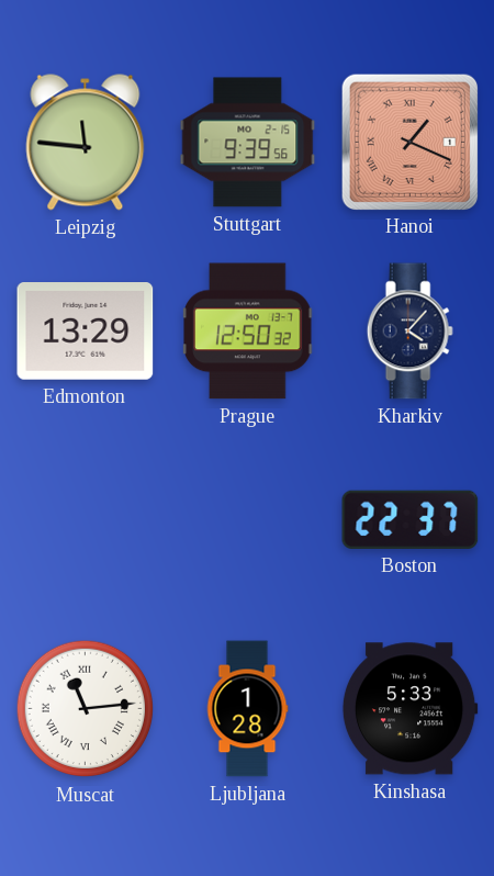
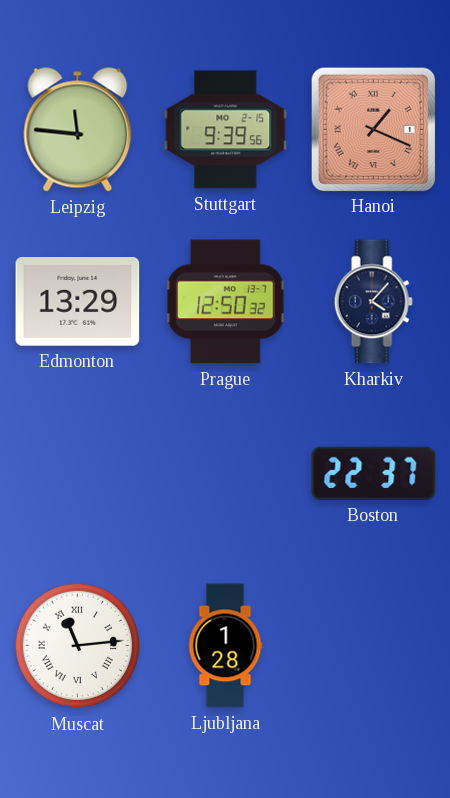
Kinshasa: 5:33 -> none (409, 709)
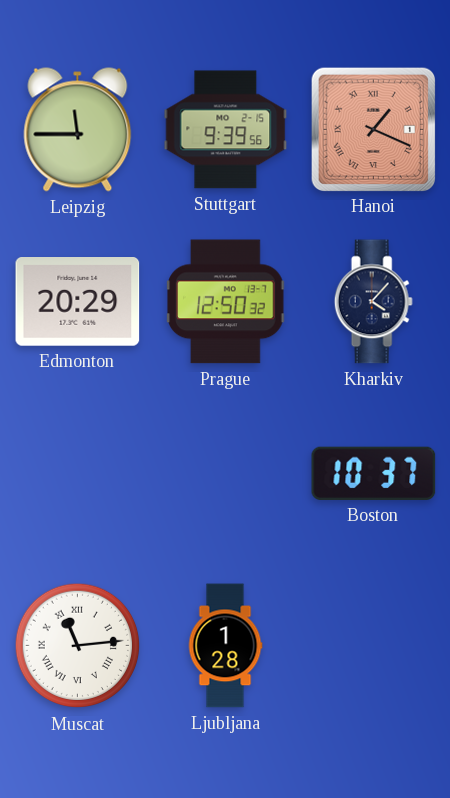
Leipzig: 11:46 -> 11:45 (78, 130)
Edmonton: 13:29 -> 20:29 (78, 302)
Boston: 22:37 -> 10:37 (374, 473)
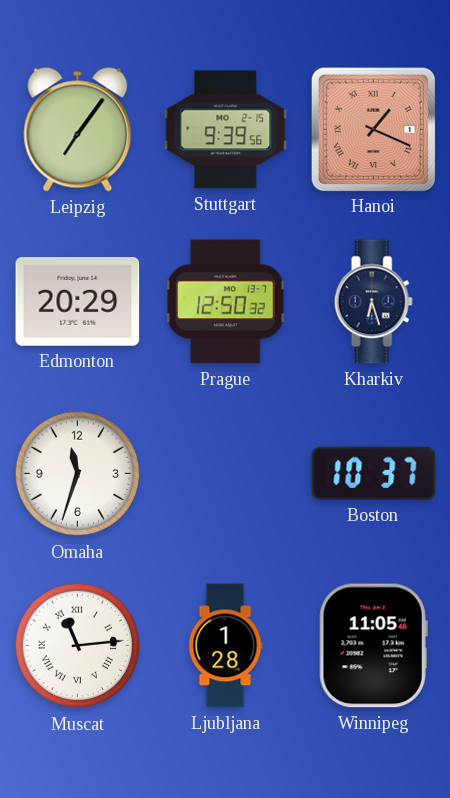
Leipzig: 11:45 -> 7:06 (78, 130)
Kharkiv: 4:07 -> 6:27 (373, 302)
Omaha: none -> 11:33 (78, 474)
Winnipeg: none -> 11:05 (373, 646)
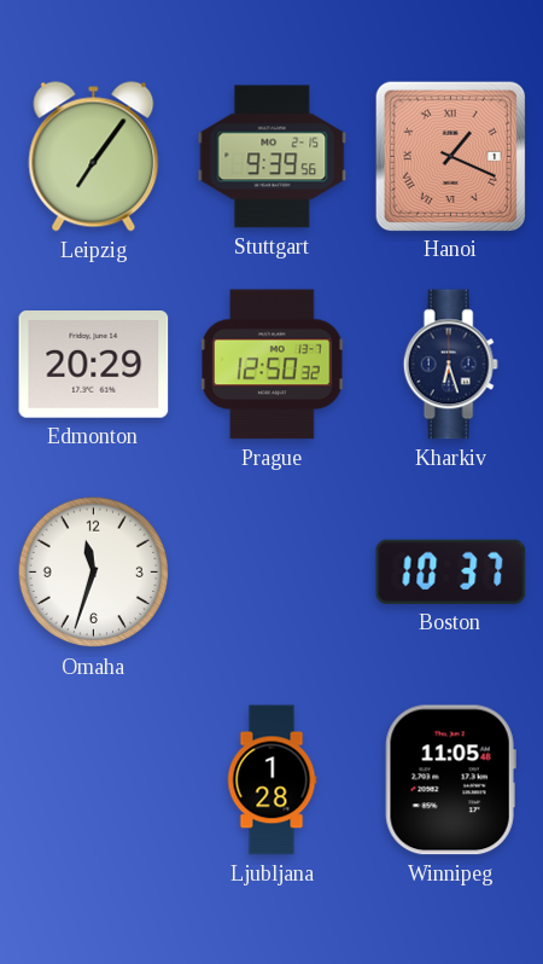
Muscat: 11:14 -> none (78, 646)
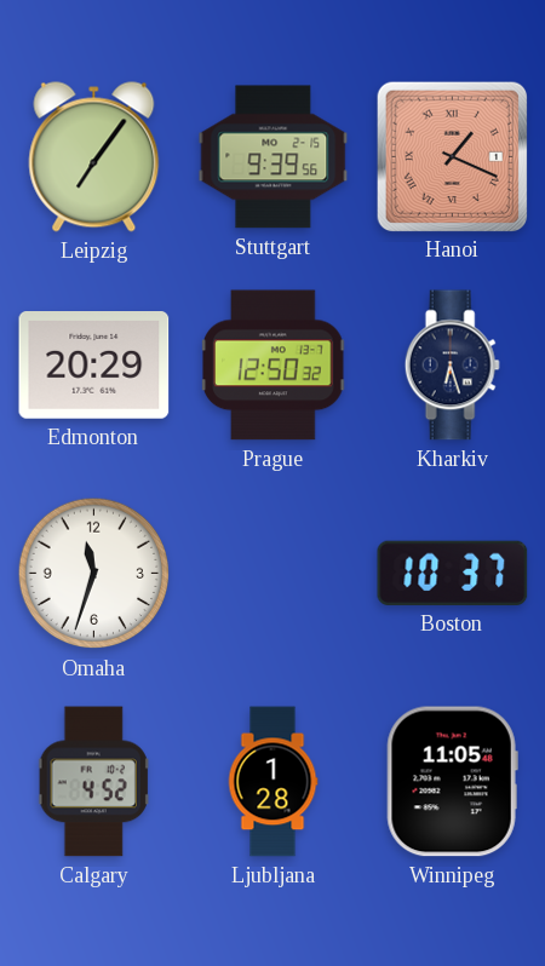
Calgary: none -> 4:52 (94, 782)
